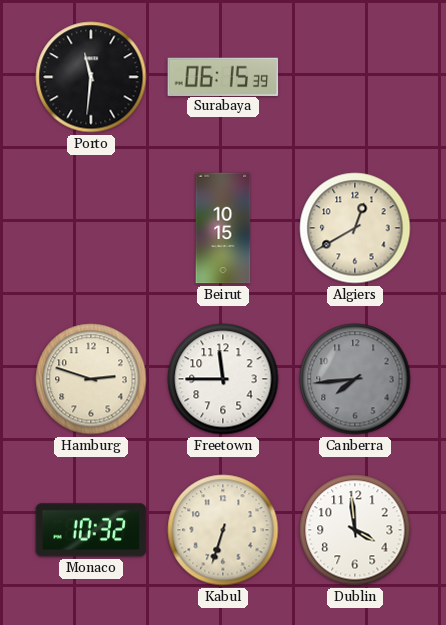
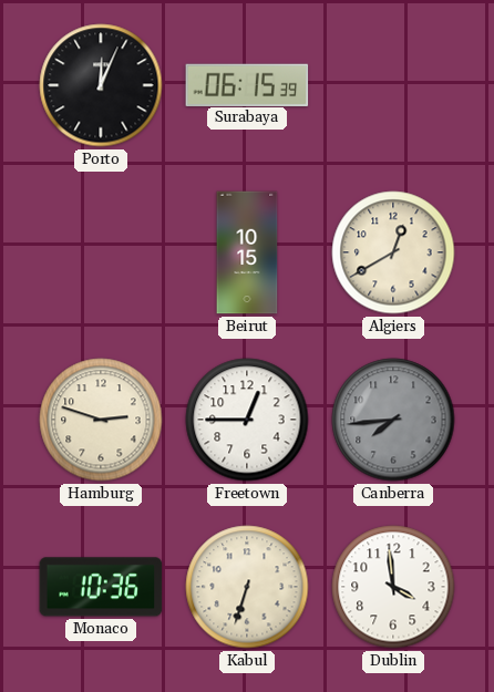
Porto: 11:31 -> 12:04 (101, 85)
Freetown: 11:45 -> 12:45 (247, 420)
Monaco: 10:32 -> 10:36 (101, 587)
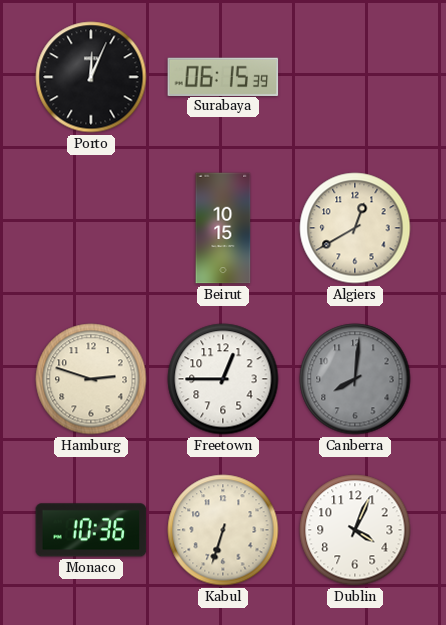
Canberra: 7:44 -> 8:01 (355, 379)
Dublin: 3:59 -> 4:04 (355, 530)
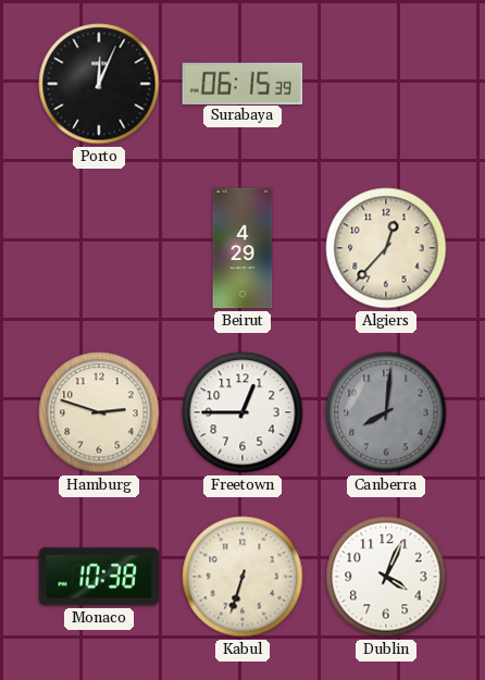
Beirut: 10:15 -> 4:29 (242, 248)
Algiers: 12:40 -> 12:37 (386, 248)
Monaco: 10:36 -> 10:38 (99, 577)
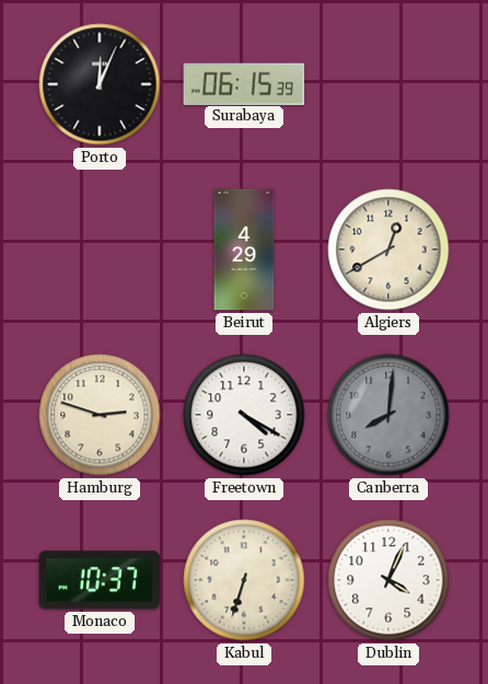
Algiers: 12:37 -> 12:40 (388, 250)
Freetown: 12:45 -> 4:20 (244, 415)
Monaco: 10:38 -> 10:37 (100, 580)
